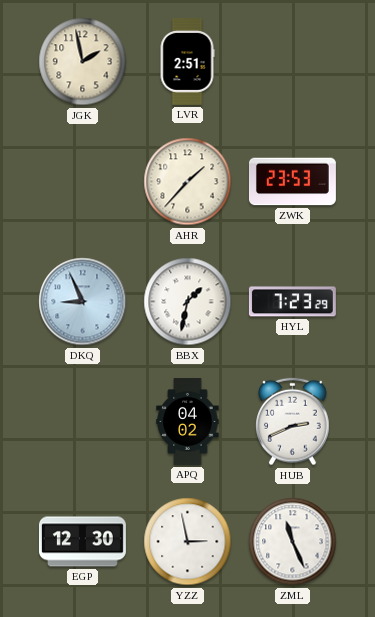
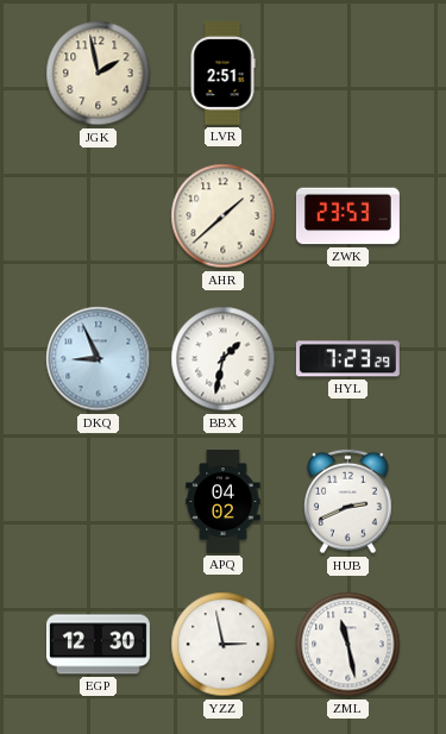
AHR: 1:37 -> 1:38 (224, 217)
ZML: 11:26 -> 11:28 (348, 645)
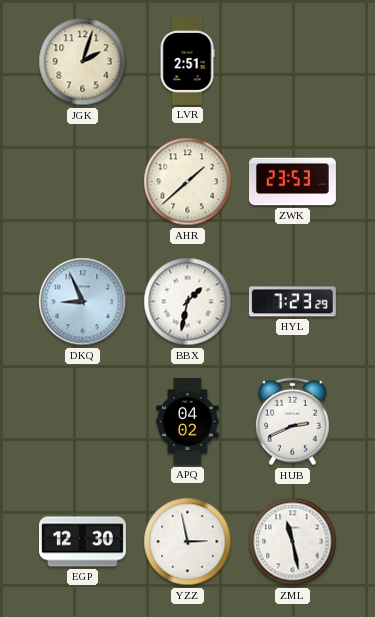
JGK: 1:58 -> 2:03 (83, 62)
